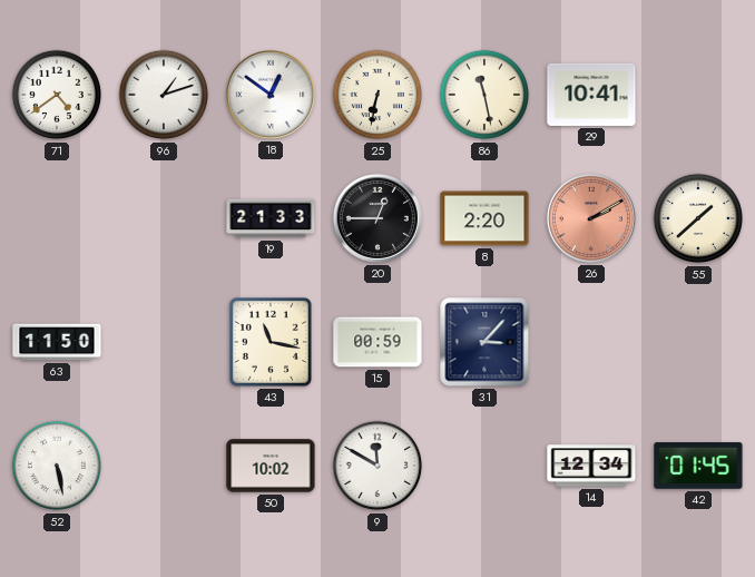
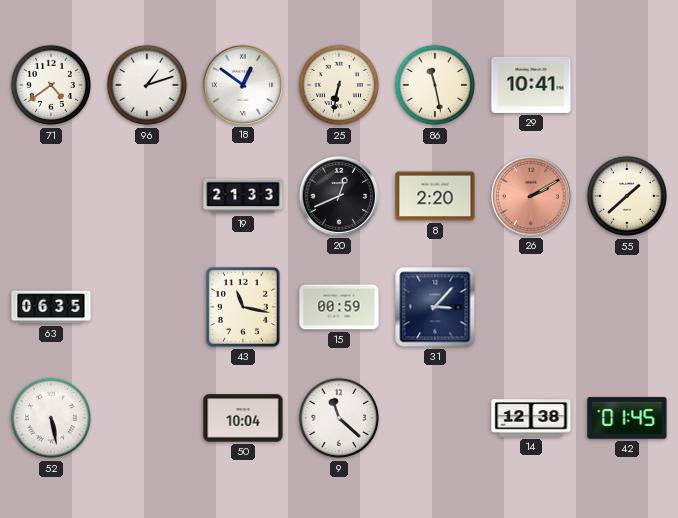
20: 12:45 -> 12:41 (339, 196)
63: 11:50 -> 06:35 (51, 307)
50: 10:02 -> 10:04 (243, 418)
9: 11:50 -> 11:22 (339, 418)
14: 12:34 -> 12:38 (531, 418)
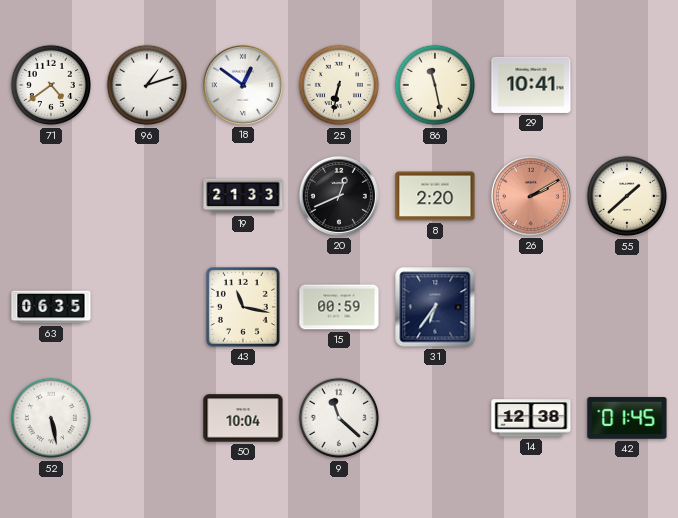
31: 3:07 -> 6:36 (435, 307)
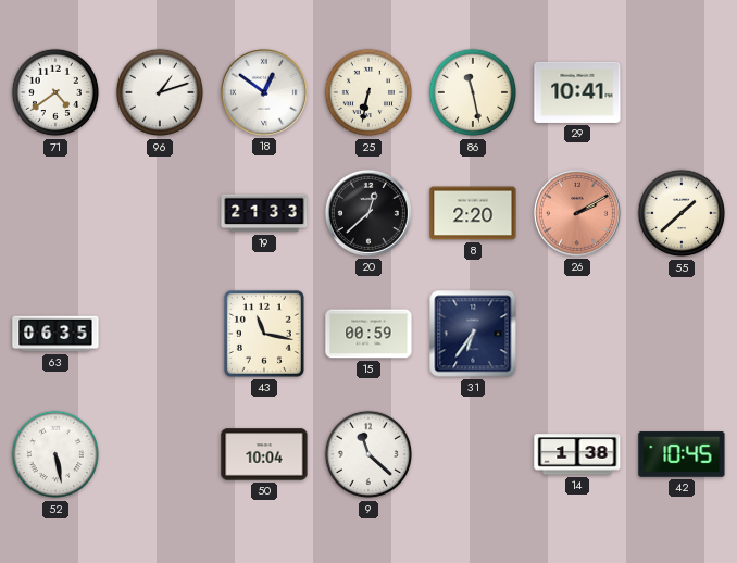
20: 12:41 -> 12:38 (368, 213)
14: 12:38 -> 1:38 (577, 454)
42: 01:45 -> 10:45 (682, 454)
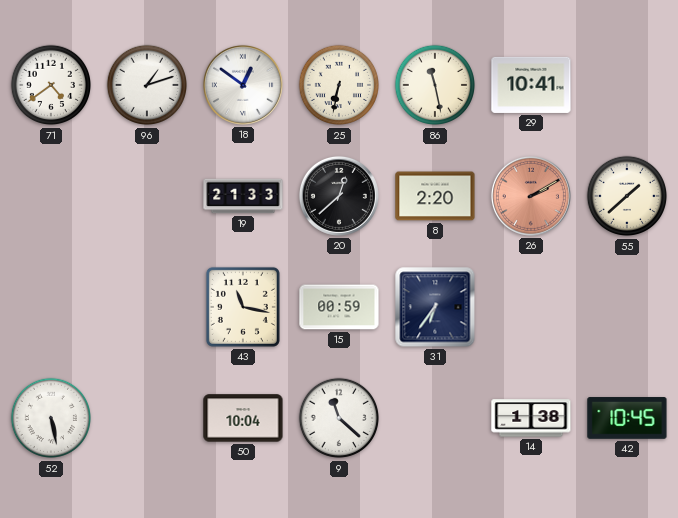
63: 06:35 -> none (55, 334)
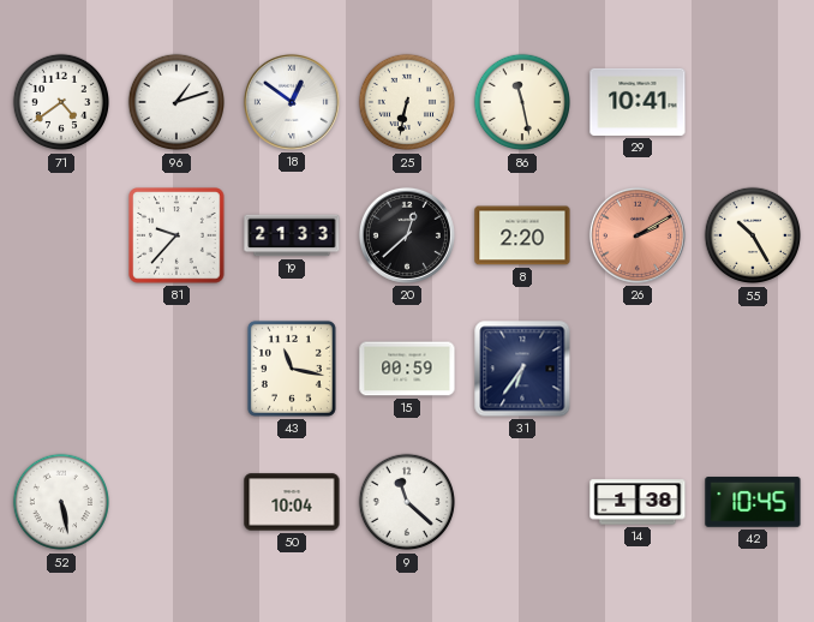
81: none -> 9:37 (178, 237)
55: 1:38 -> 10:25 (753, 235)
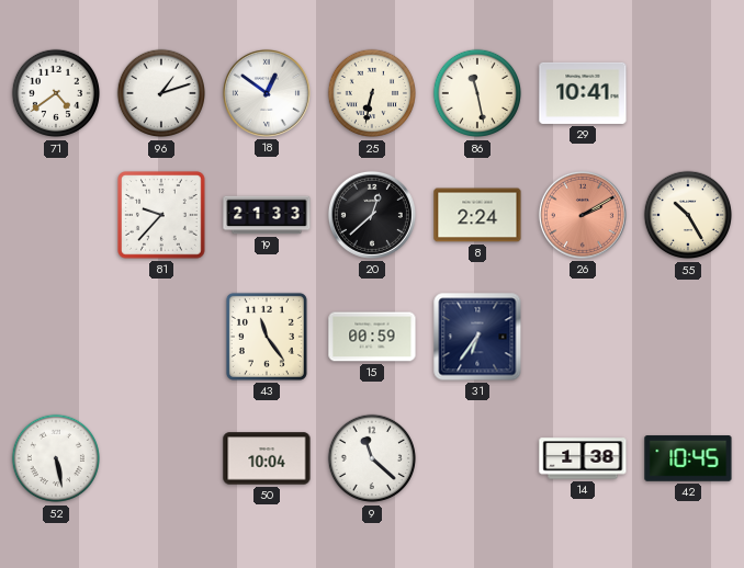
8: 2:20 -> 2:24 (477, 215)
43: 11:17 -> 11:24 (267, 337)
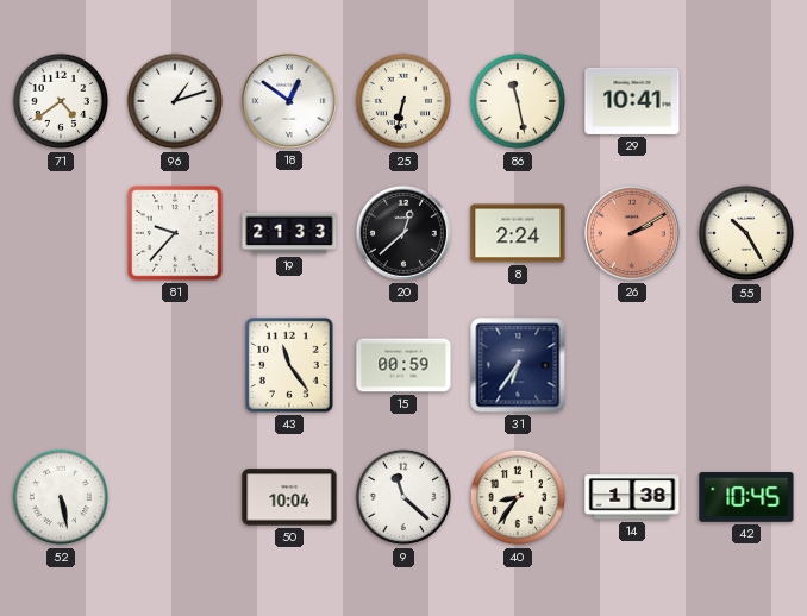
40: none -> 8:36 (518, 497)
